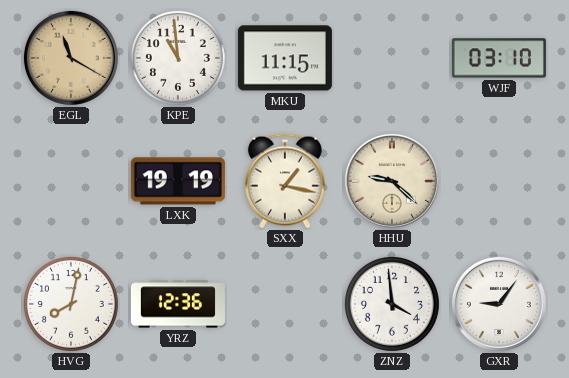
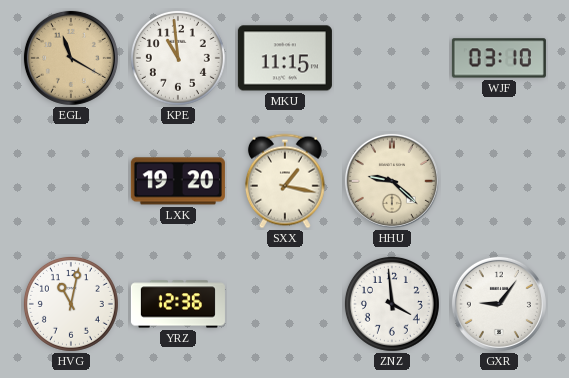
LXK: 19:19 -> 19:20 (178, 181)
HVG: 8:02 -> 11:02 (71, 304)
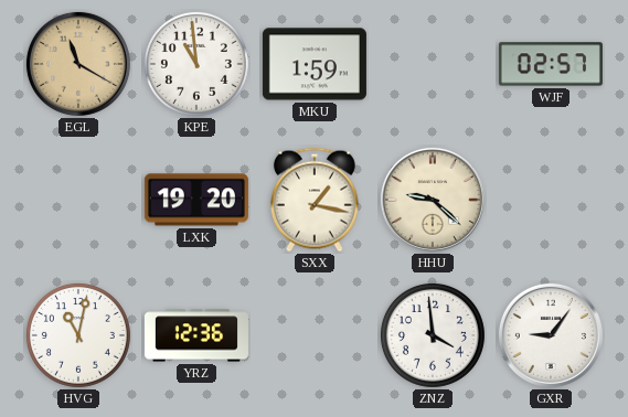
MKU: 11:15 -> 1:59 (315, 64)
WJF: 03:10 -> 02:57 (551, 64)
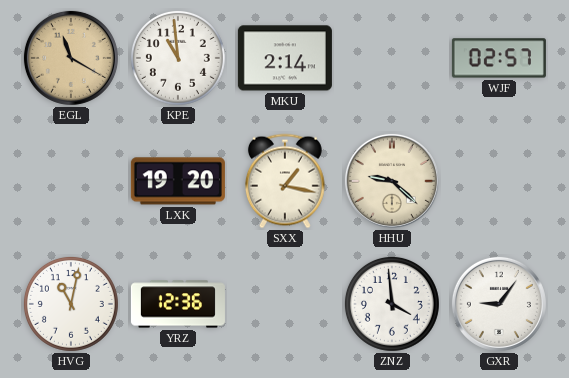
MKU: 1:59 -> 2:14 (285, 58)
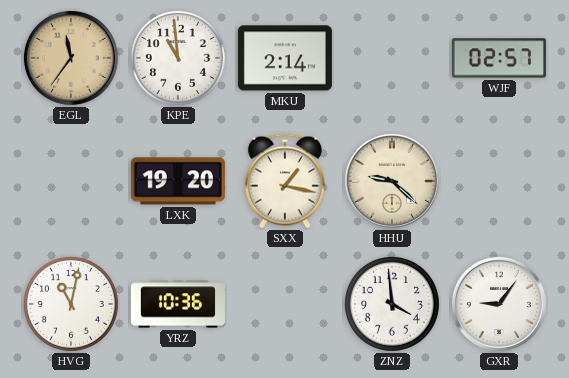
EGL: 11:20 -> 11:36 (71, 58)
YRZ: 12:36 -> 10:36 (178, 304)
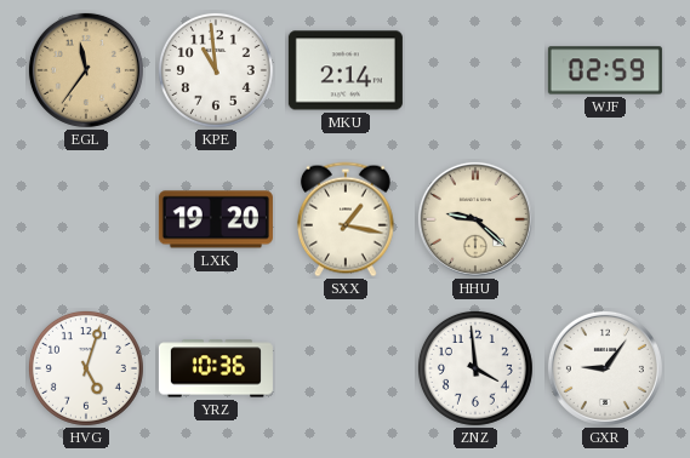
WJF: 02:57 -> 02:59 (605, 70)
HVG: 11:02 -> 5:03 (86, 368)
